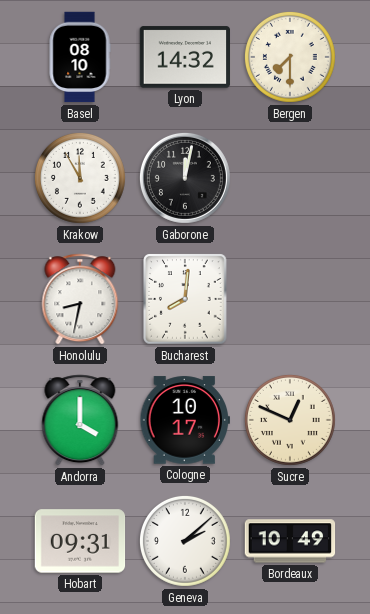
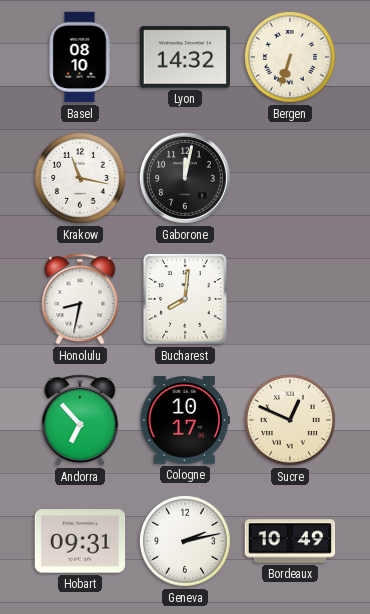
Bergen: 7:30 -> 6:33 (290, 57)
Krakow: 11:55 -> 11:17 (80, 178)
Andorra: 4:00 -> 6:53 (80, 420)
Geneva: 2:08 -> 2:13 (185, 541)
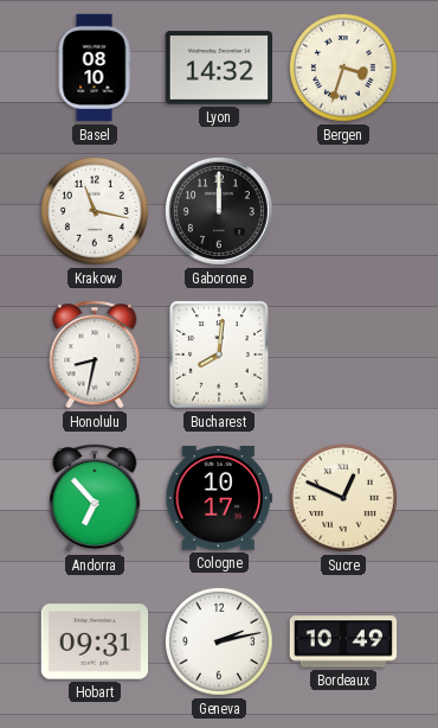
Bergen: 6:33 -> 3:33 (343, 68)
Gaborone: 12:02 -> 12:00 (219, 211)
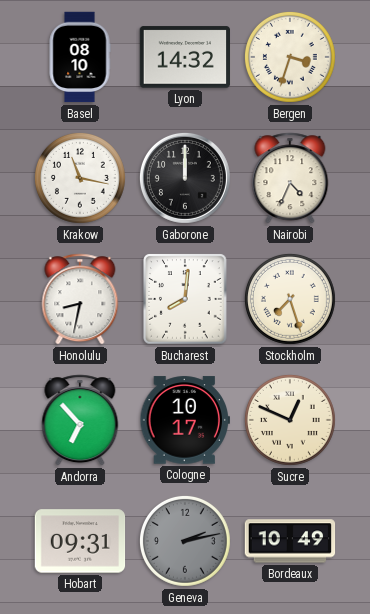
Nairobi: none -> 4:34 (290, 178)
Stockholm: none -> 7:27 (290, 299)
Geneva dial: white -> grey (185, 541)
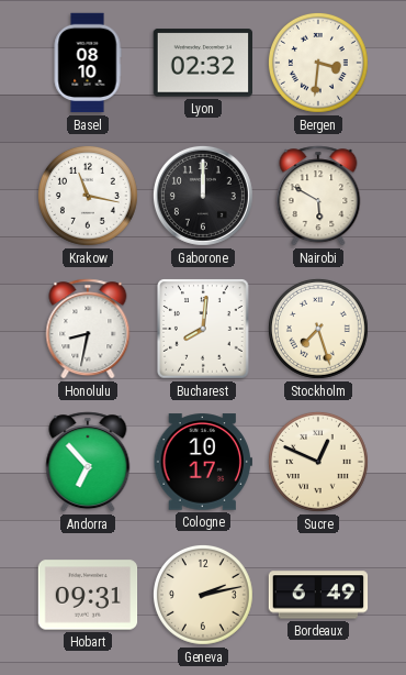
Lyon: 14:32 -> 02:32 (202, 63)
Bergen: 3:33 -> 3:31 (318, 63)
Nairobi: 4:34 -> 5:50 (318, 196)
Geneva dial: grey -> cream (203, 595)
Bordeaux: 10:49 -> 6:49 (318, 595)
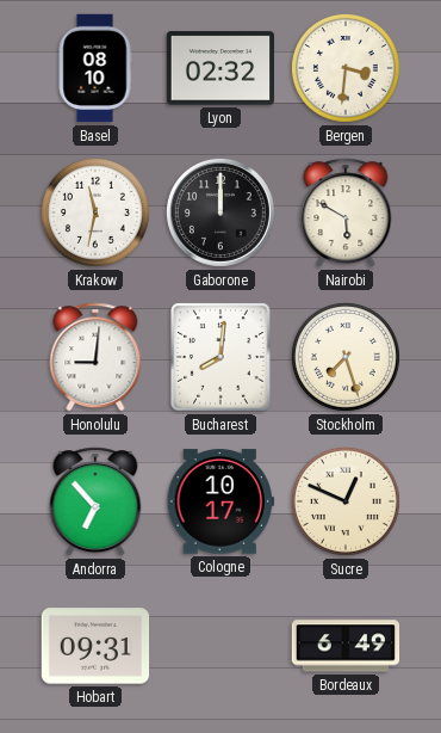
Krakow: 11:17 -> 11:32 (95, 212)
Honolulu: 8:32 -> 9:01 (95, 357)
Geneva: 2:13 -> none (203, 595)
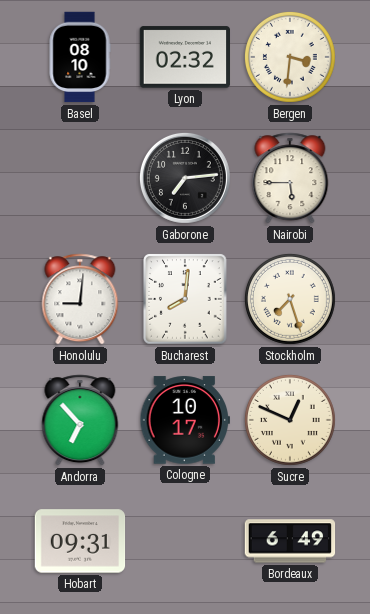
Krakow: 11:32 -> none (95, 212)
Gaborone: 12:00 -> 7:14 (185, 178)
Nairobi: 5:50 -> 5:45 (290, 178)
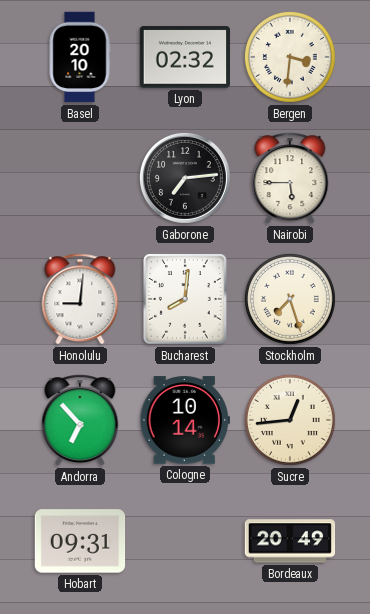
Basel: 08:10 -> 20:10 (80, 57)
Cologne: 10:17 -> 10:14 (184, 420)
Sucre: 12:49 -> 12:44 (290, 420)
Bordeaux: 6:49 -> 20:49 (290, 541)
